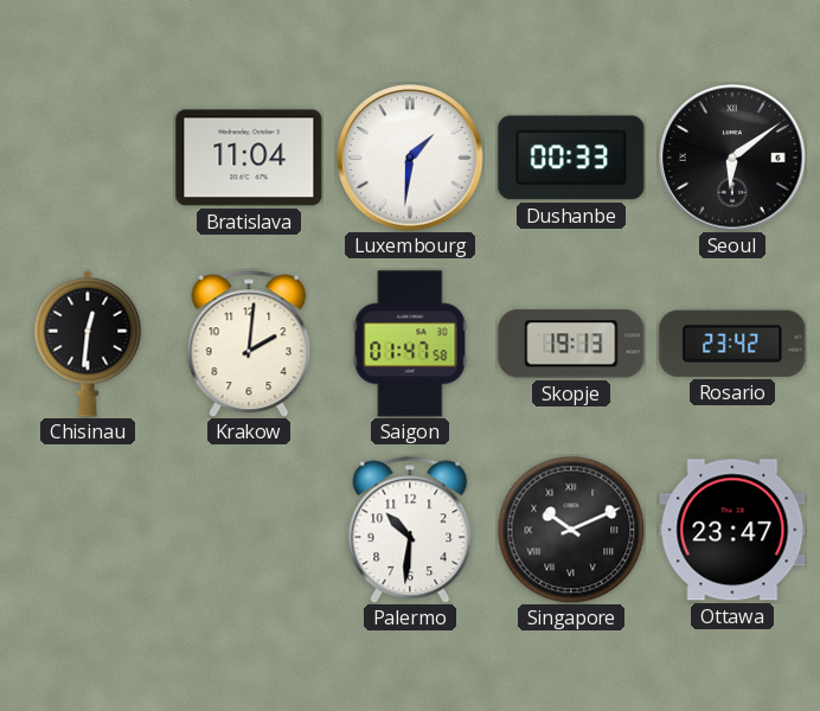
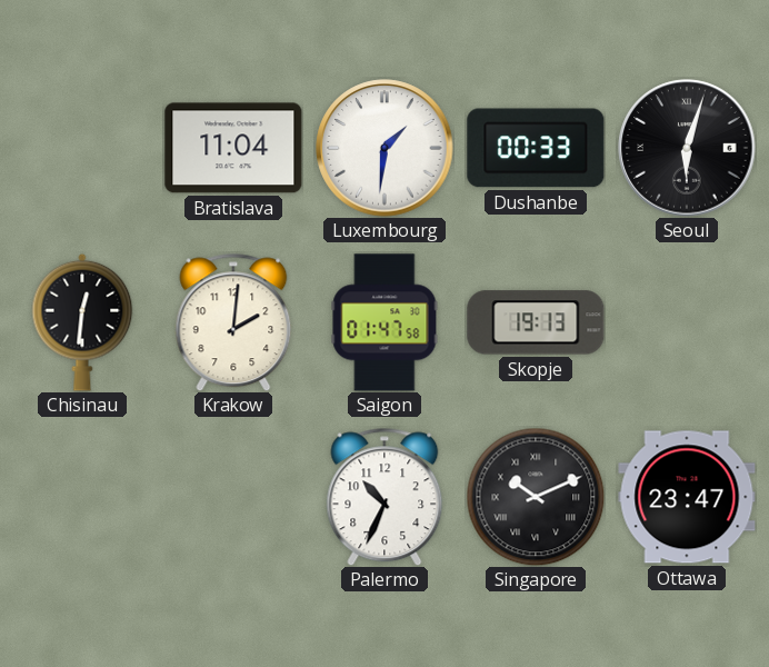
Seoul: 6:09 -> 6:03 (687, 148)
Rosario: 23:42 -> none (732, 344)
Palermo: 10:31 -> 10:34 (384, 497)
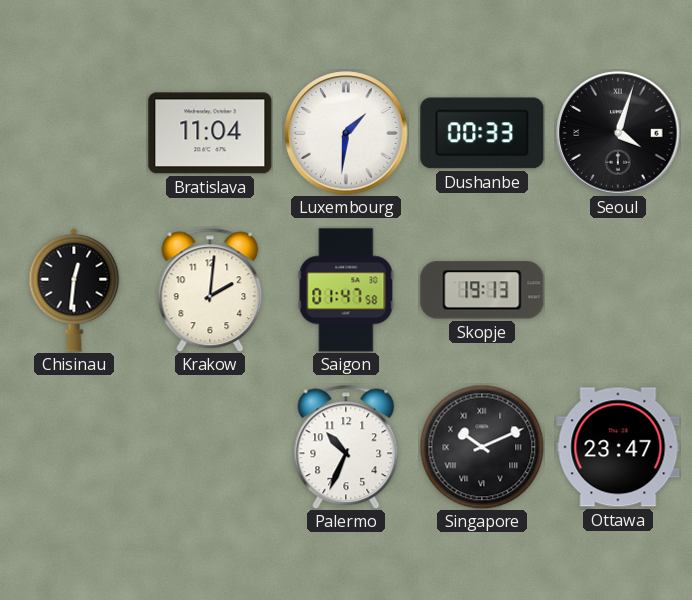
Seoul: 6:03 -> 4:03 (618, 133)
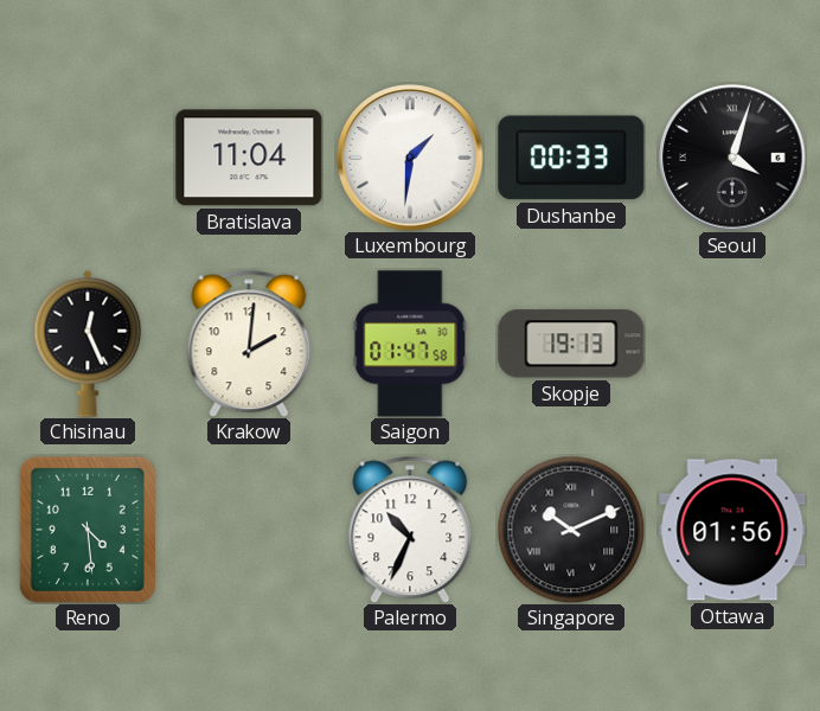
Chisinau: 12:31 -> 12:26 (88, 344)
Reno: none -> 4:29 (88, 530)
Ottawa: 23:47 -> 01:56 (732, 530)
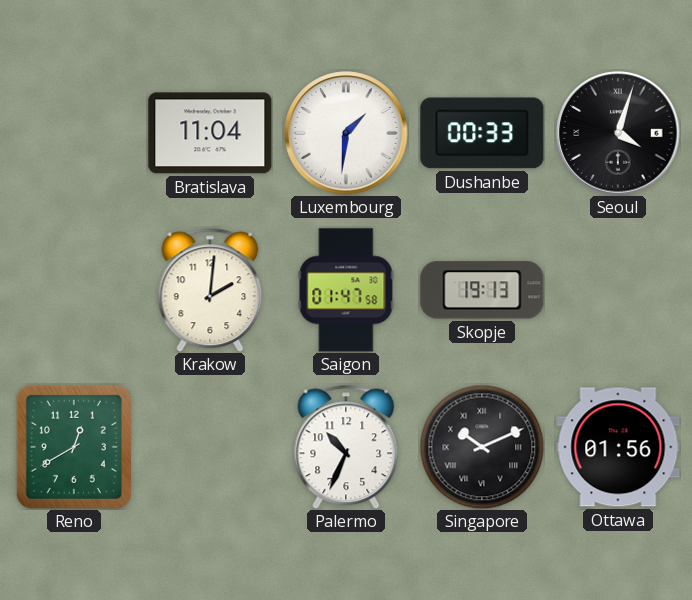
Chisinau: 12:26 -> none (88, 344)
Reno: 4:29 -> 12:40 (74, 447)
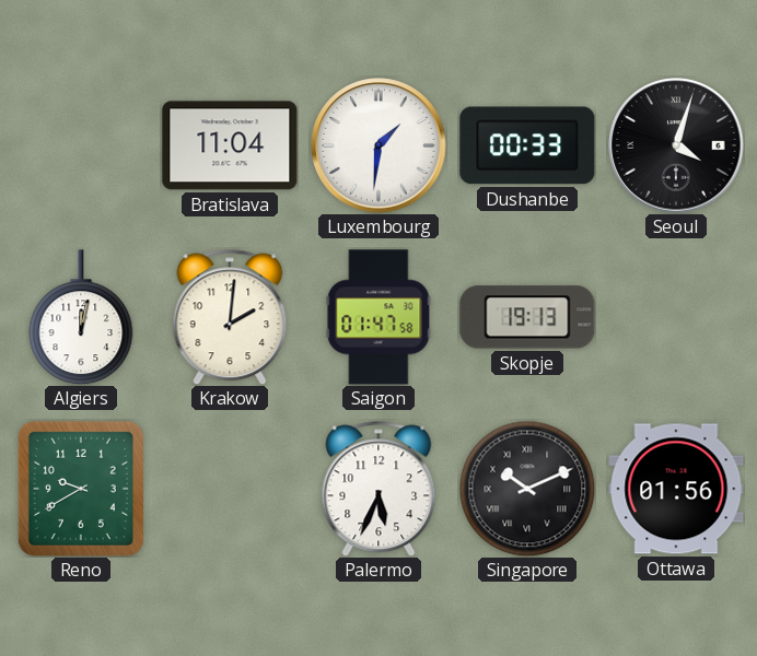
Algiers: none -> 12:02 (81, 317)
Reno: 12:40 -> 9:40 (81, 489)
Palermo: 10:34 -> 5:34 (378, 489)
